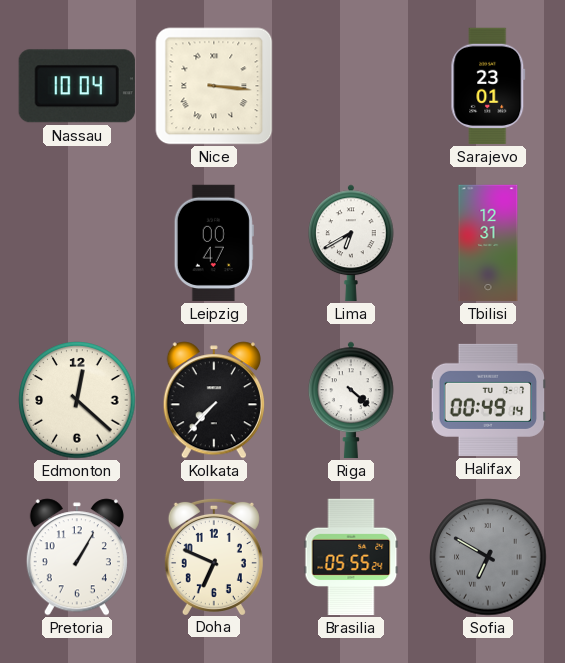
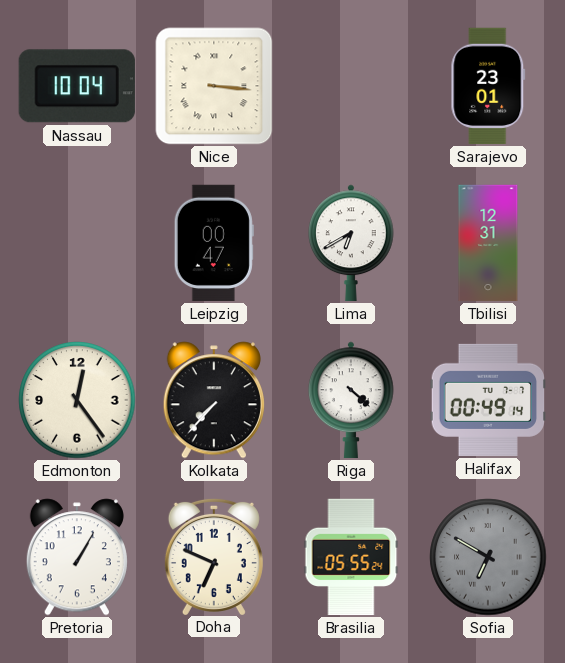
Edmonton: 12:22 -> 12:24 (77, 400)
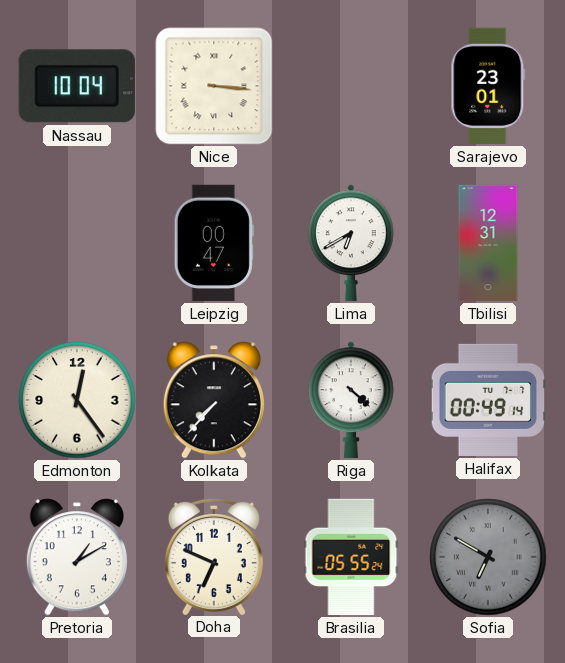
Pretoria: 1:05 -> 1:10 (77, 557)
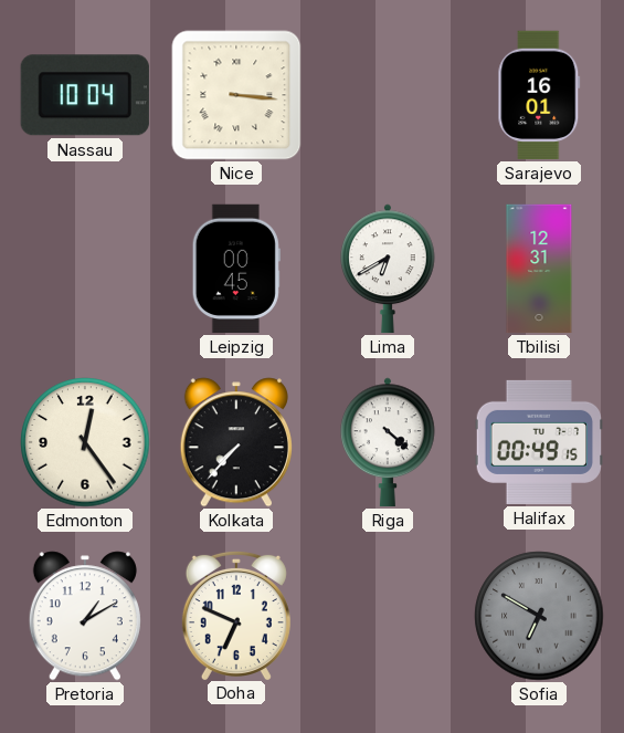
Sarajevo: 23:01 -> 16:01 (539, 95)
Leipzig: 00:47 -> 00:45 (236, 269)
Halifax: 00:49:14 -> 00:49:15 (539, 442)
Brasilia: 05:55 -> none (351, 557)
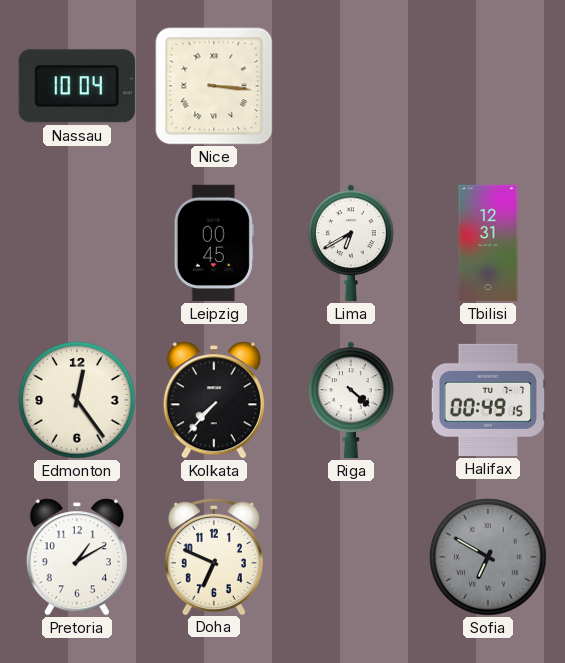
Sarajevo: 16:01 -> none (539, 95)
